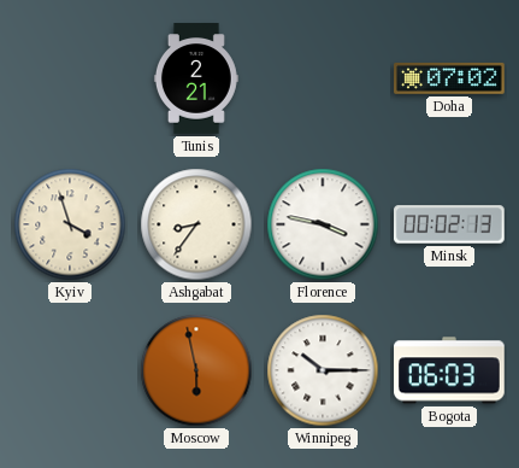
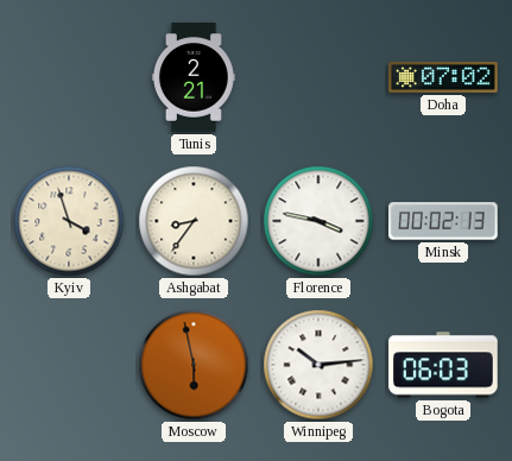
Winnipeg: 10:15 -> 10:14 (318, 365)
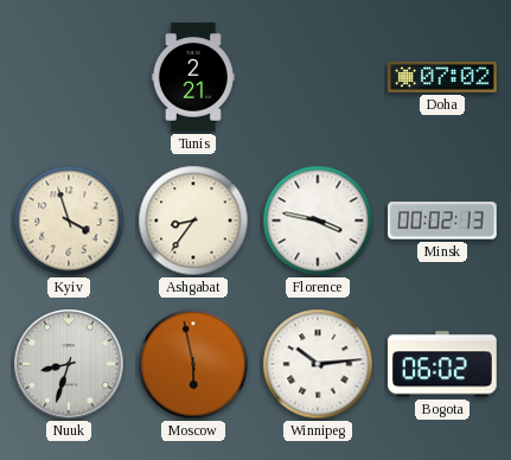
Nuuk: none -> 8:33 (69, 364)
Bogota: 06:03 -> 06:02 (442, 364)
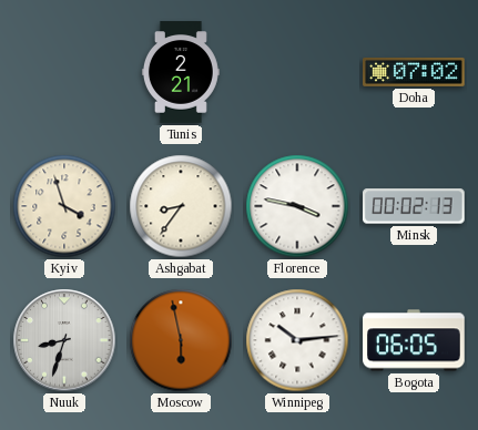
Bogota: 06:02 -> 06:05 (414, 340)
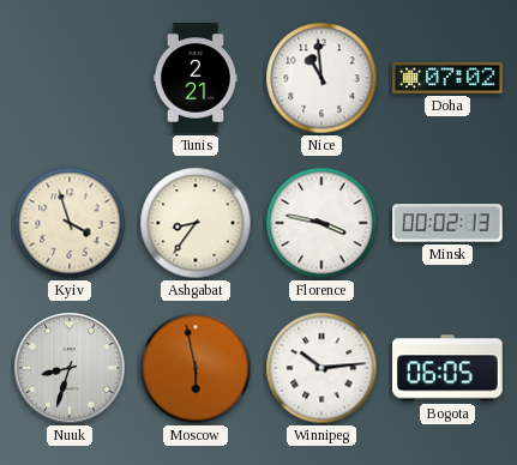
Nice: none -> 10:59 (321, 78)
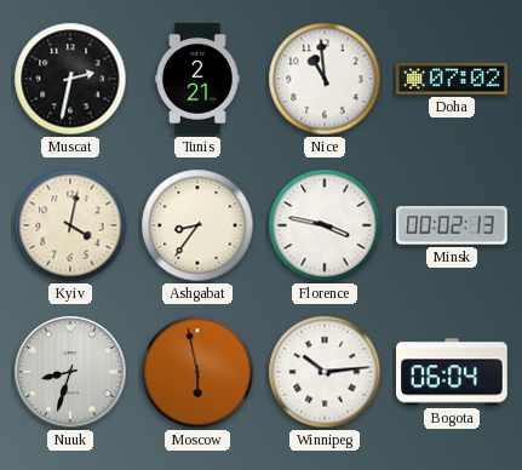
Muscat: none -> 2:32 (70, 79)
Kyiv: 3:57 -> 4:02 (70, 225)
Bogota: 06:05 -> 06:04 (452, 372)
